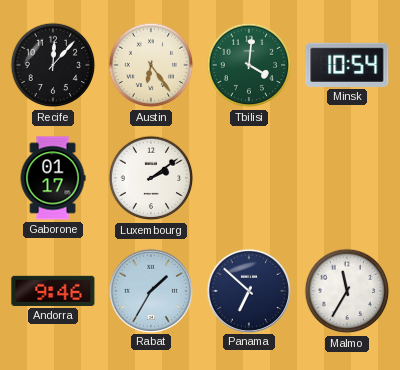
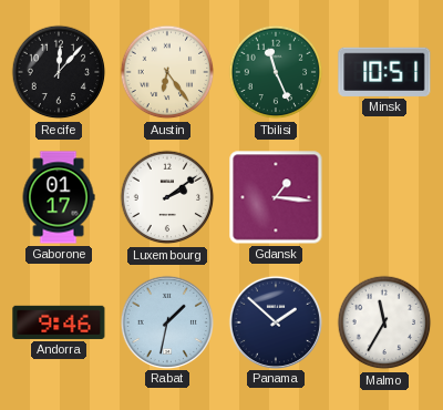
Tbilisi: 4:01 -> 11:26 (276, 72)
Minsk: 10:54 -> 10:51 (384, 72)
Gdansk: none -> 1:16 (276, 197)
Rabat: 1:35 -> 1:32 (166, 321)
Panama: 6:52 -> 1:52 (275, 321)
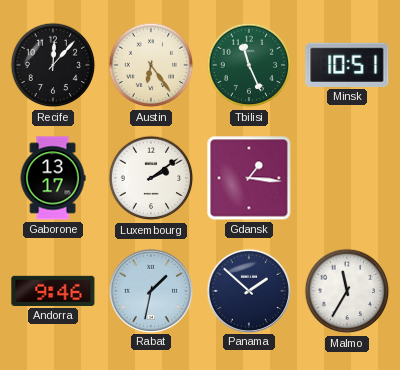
Gaborone: 01:17 -> 13:17 (53, 178)
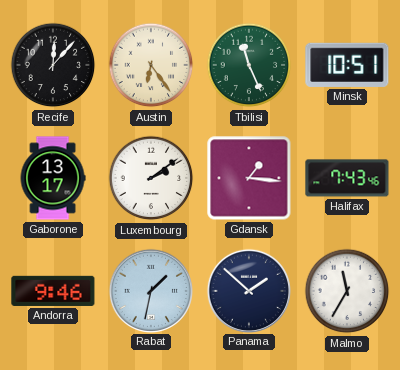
Halifax: none -> 7:43 (347, 178)
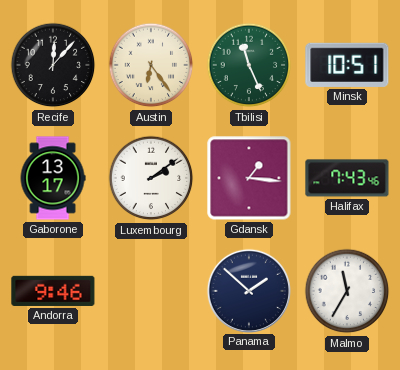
Rabat: 1:32 -> none (150, 290)
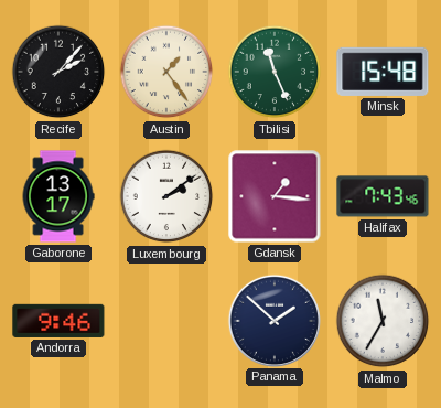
Recife: 12:07 -> 2:07 (58, 72)
Austin: 6:24 -> 1:24 (166, 72)
Minsk: 10:51 -> 15:48 (383, 72)
